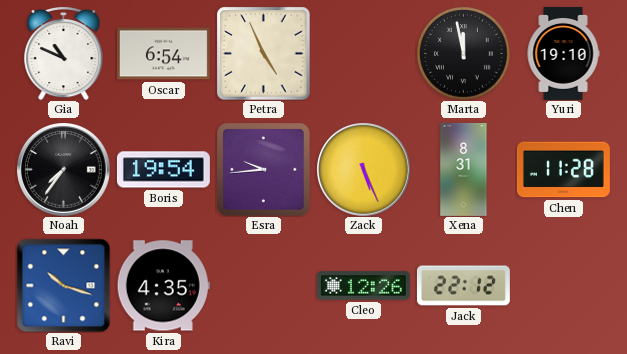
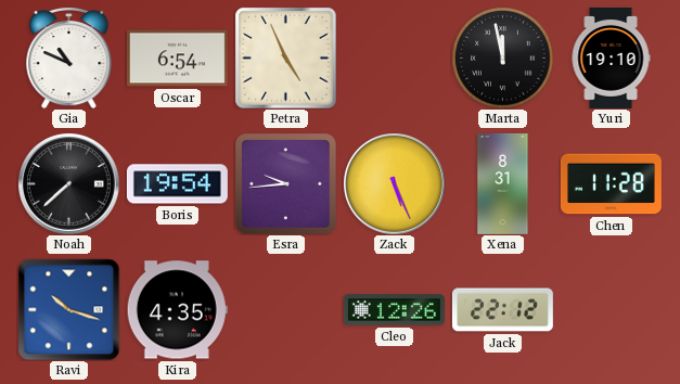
Noah: 7:36 -> 7:38 (69, 184)
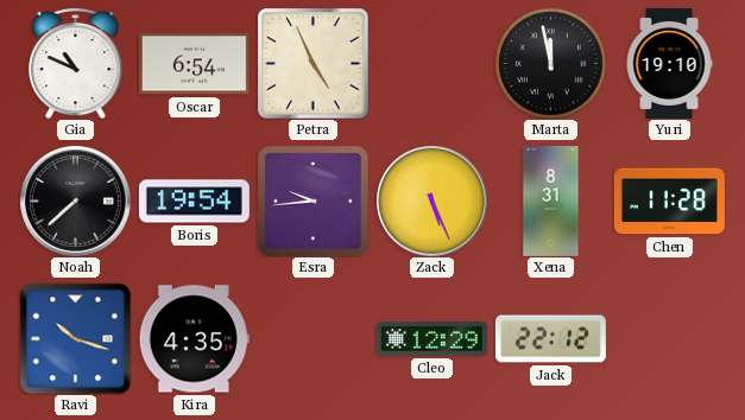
Cleo: 12:26 -> 12:29 (431, 339)
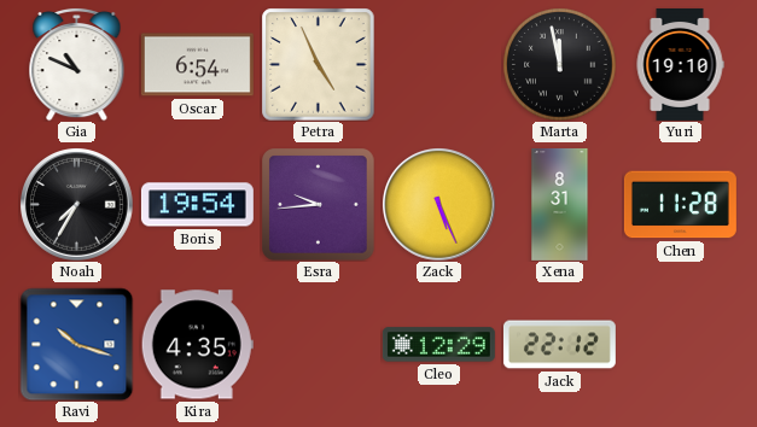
Noah: 7:38 -> 7:35 (77, 205)
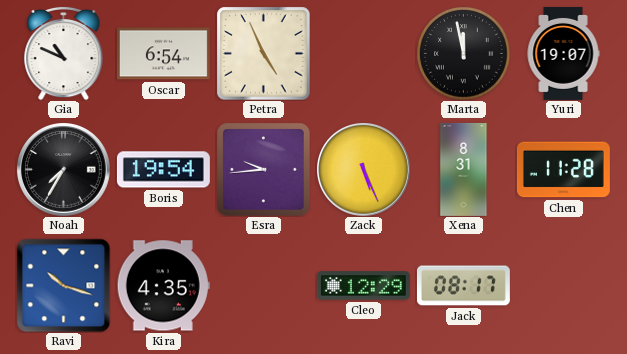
Yuri: 19:10 -> 19:07 (563, 53)
Jack: 22:12 -> 08:17 (463, 286)
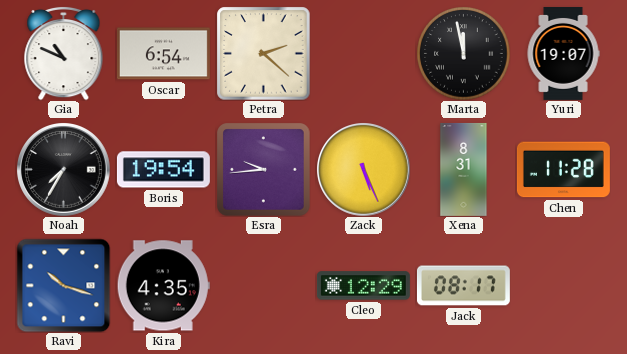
Petra: 4:56 -> 2:22 (263, 53)
